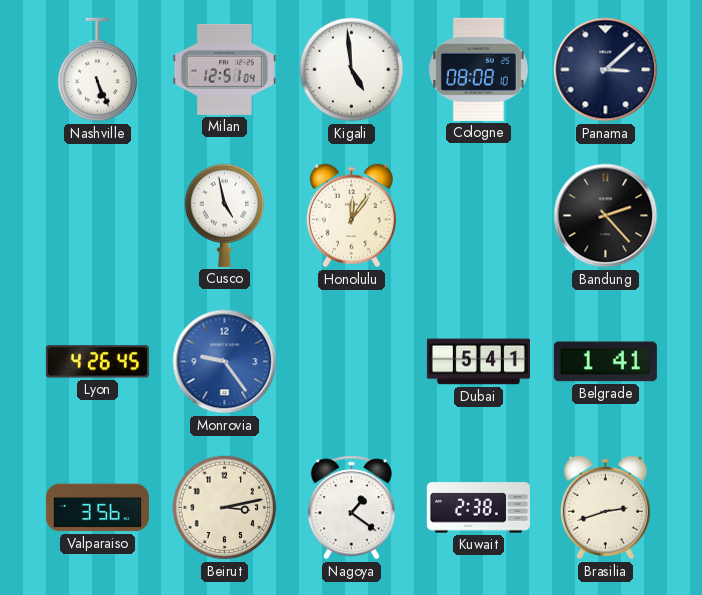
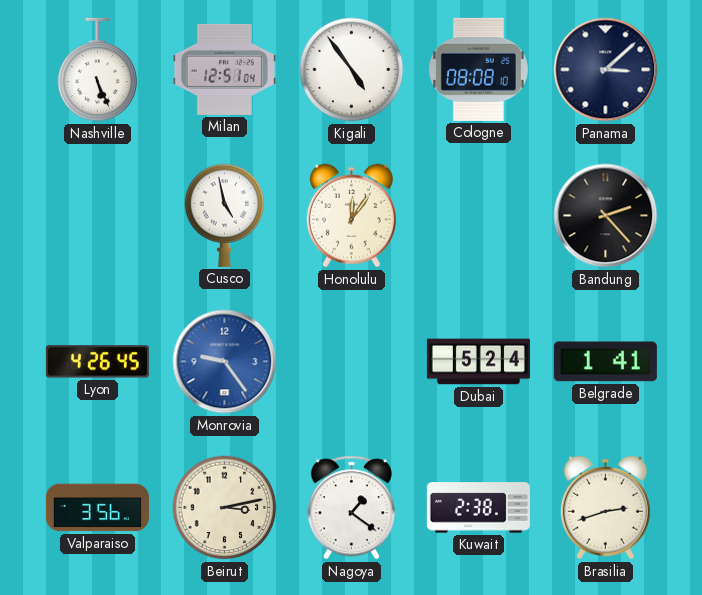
Kigali: 4:59 -> 4:54 (352, 70)
Dubai: 5:41 -> 5:24 (478, 362)
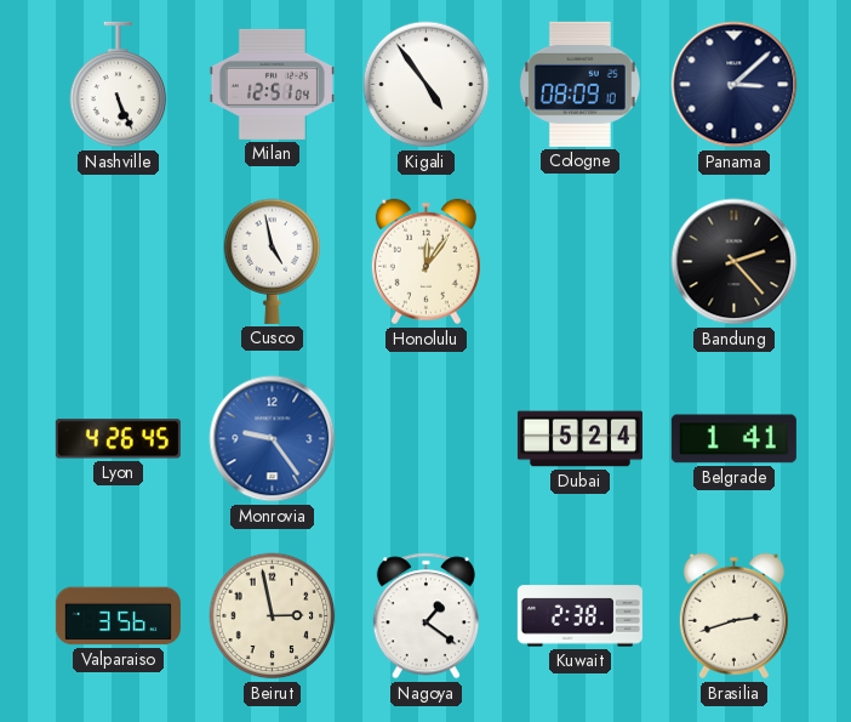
Cologne: 08:08 -> 08:09 (579, 84)
Beirut: 3:13 -> 2:58 (273, 616)
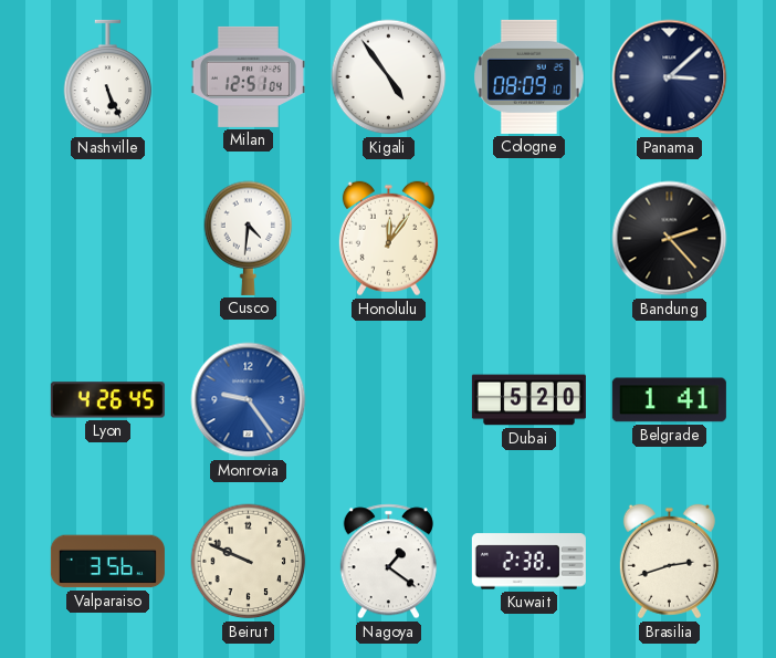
Cusco: 4:58 -> 4:31 (249, 238)
Dubai: 5:24 -> 5:20 (528, 400)
Beirut: 2:58 -> 9:49 (249, 562)
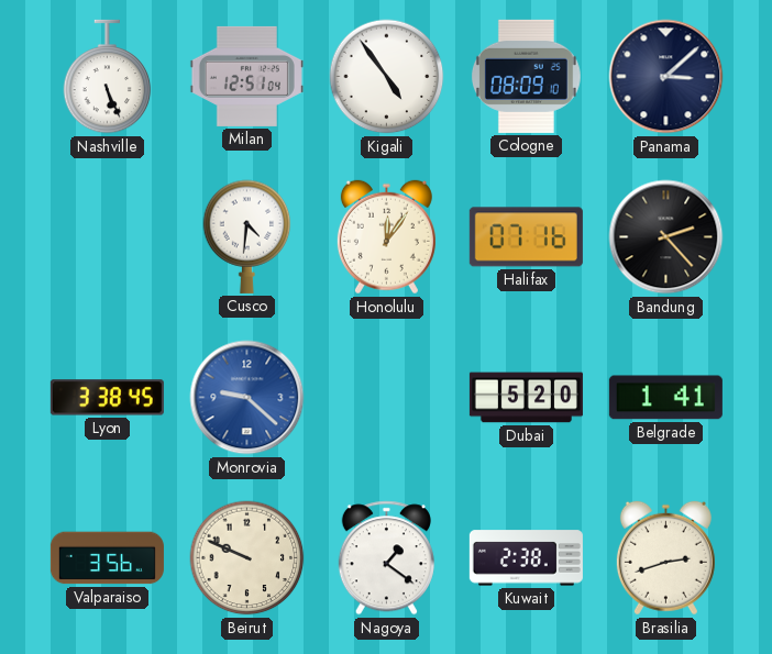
Halifax: none -> 07:16 (526, 237)
Lyon: 4:26 -> 3:38 (107, 398)
Monrovia: 9:24 -> 9:22 (247, 398)
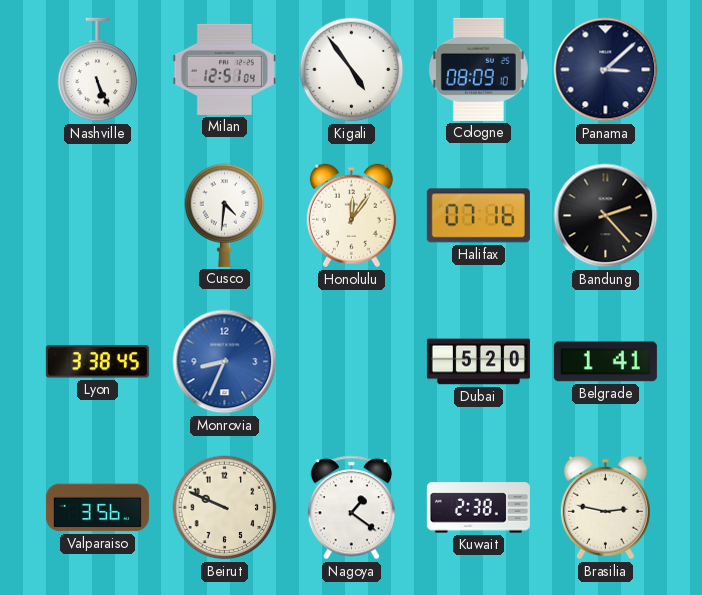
Monrovia: 9:22 -> 8:34 (225, 362)
Brasilia: 2:42 -> 2:47 (605, 508)
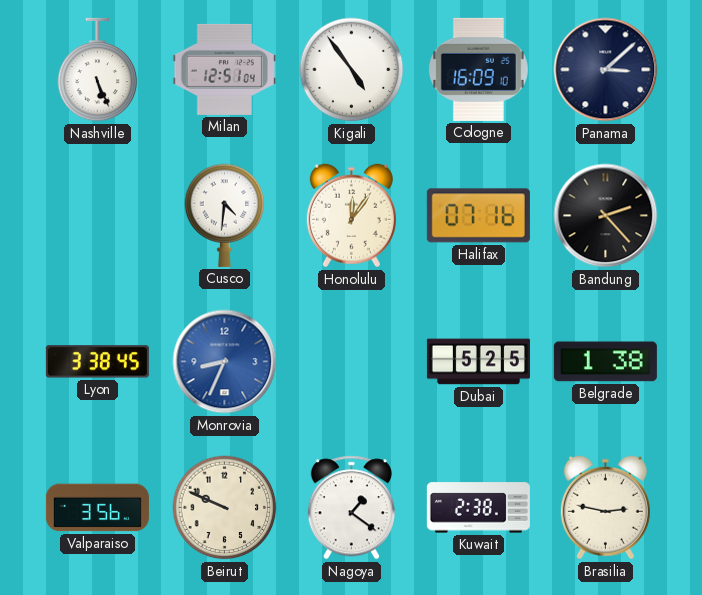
Cologne: 08:09 -> 16:09 (478, 69)
Dubai: 5:20 -> 5:25 (478, 362)
Belgrade: 1:41 -> 1:38 (605, 362)
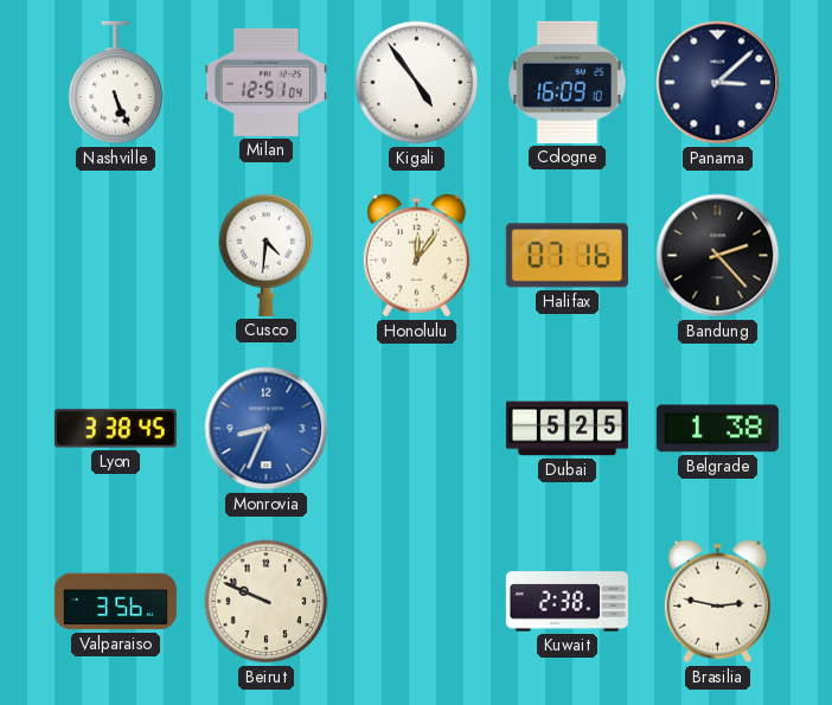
Nagoya: 1:21 -> none (351, 508)
